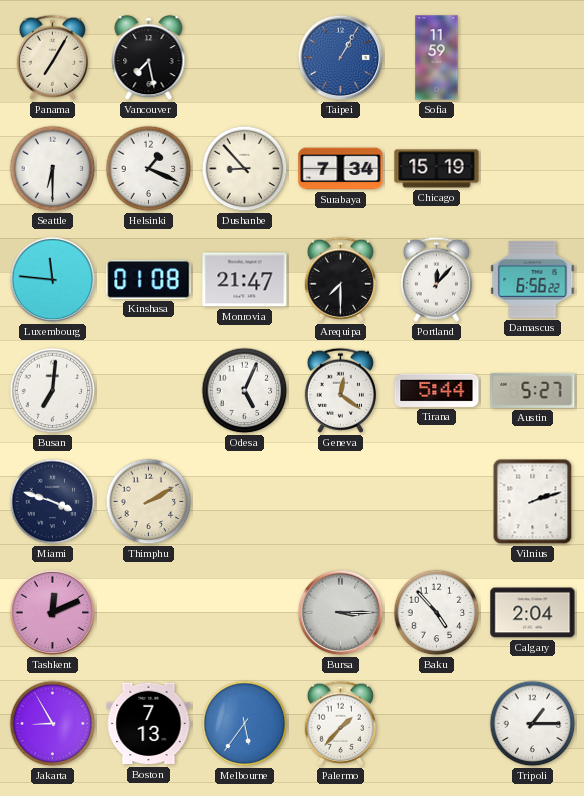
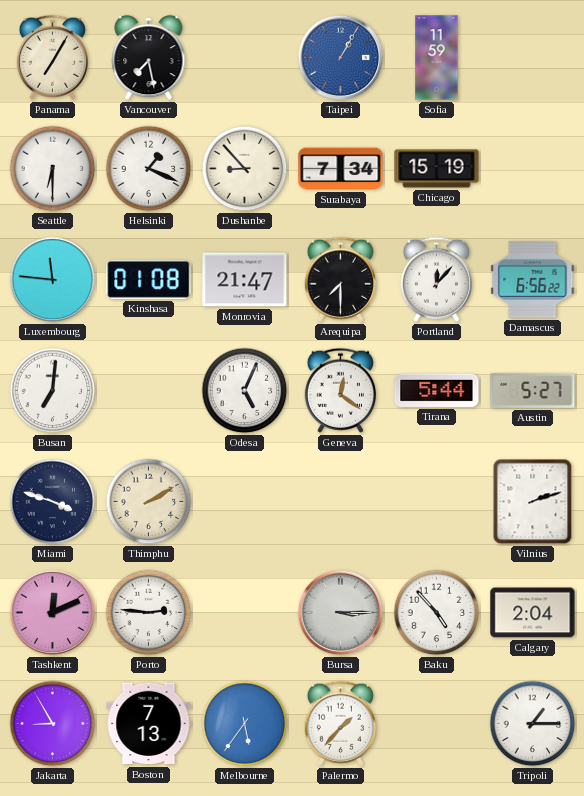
Porto: none -> 2:46 (149, 613)
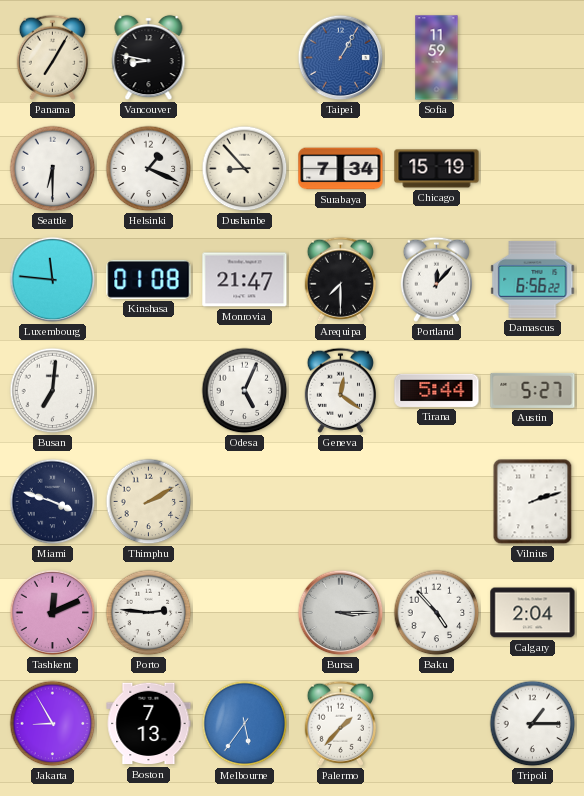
Vancouver: 7:28 -> 8:47 (149, 58)
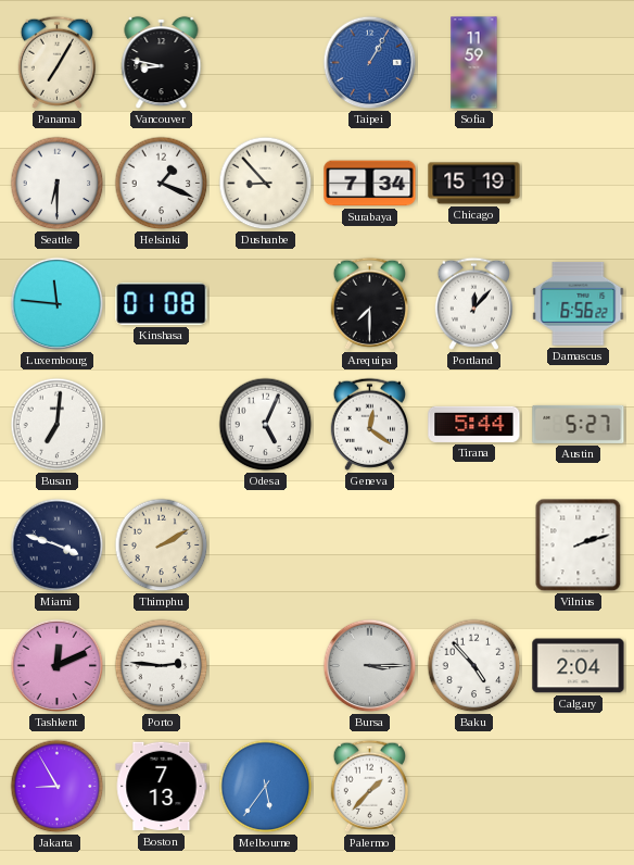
Monrovia: 21:47 -> none (245, 280)
Tripoli: 1:15 -> none (533, 724)
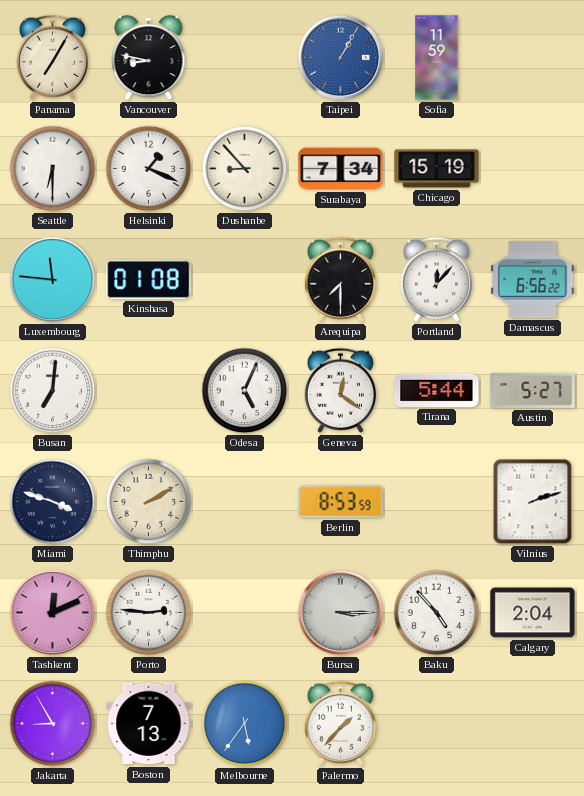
Berlin: none -> 8:53 (341, 502)
